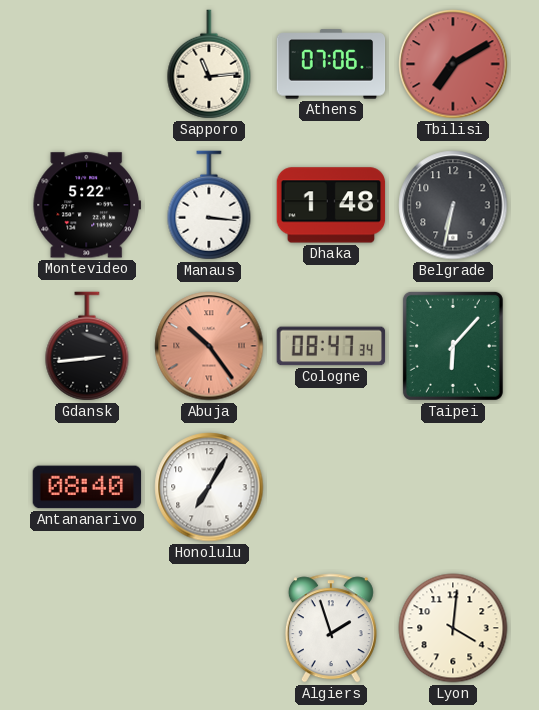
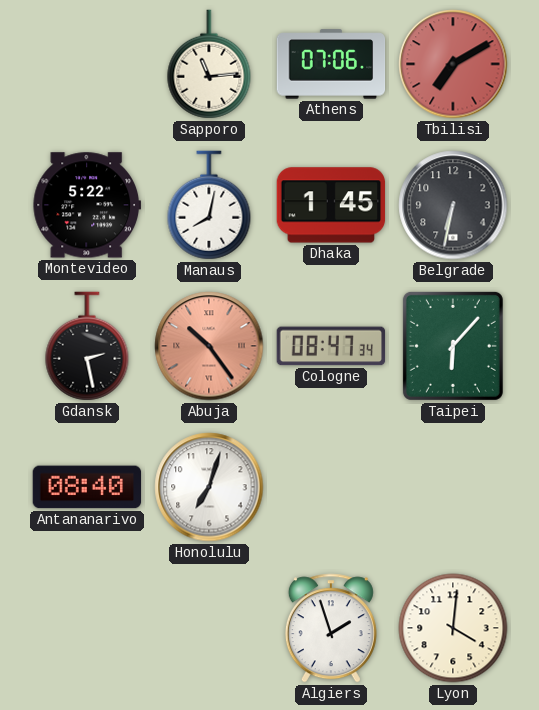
Manaus: 3:16 -> 8:02 (209, 205)
Dhaka: 1:48 -> 1:45 (331, 205)
Gdansk: 2:44 -> 2:28 (87, 346)
Honolulu: 7:05 -> 7:03 (209, 487)
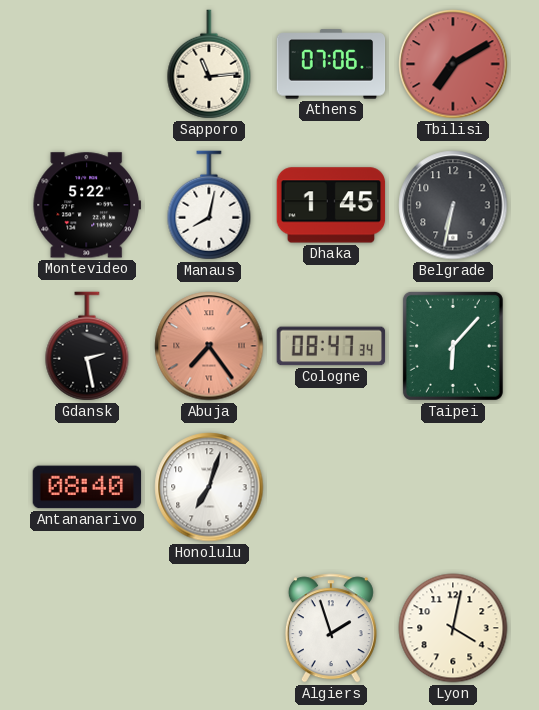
Abuja: 10:24 -> 7:24 (209, 346)
Lyon: 4:01 -> 4:02 (453, 628)
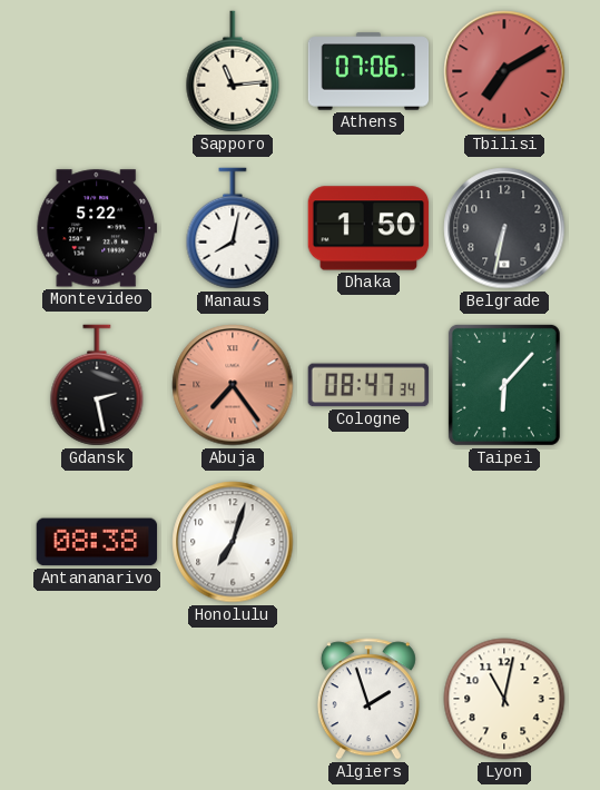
Dhaka: 1:45 -> 1:50 (368, 228)
Antananarivo: 08:40 -> 08:38 (97, 542)
Lyon: 4:02 -> 11:02 (504, 699)
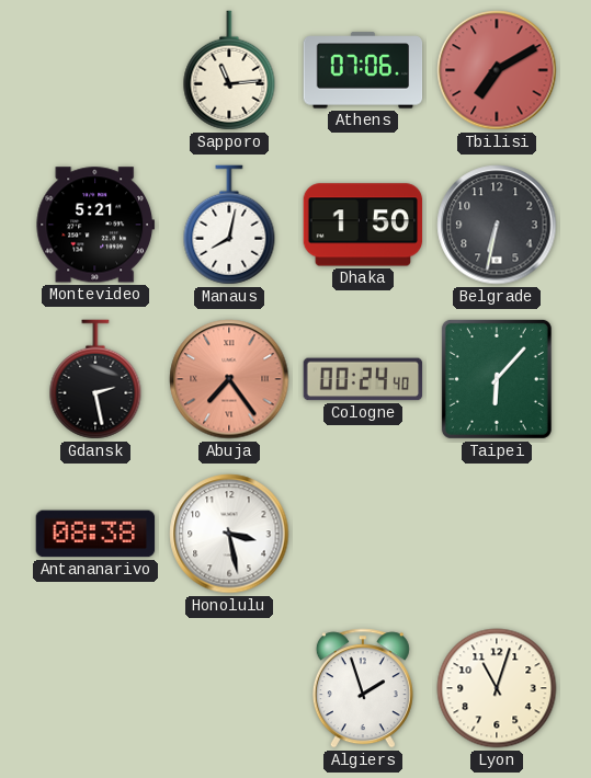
Montevideo: 5:22 -> 5:21 (94, 225)
Cologne: 08:47 -> 00:24 (363, 379)
Honolulu: 7:03 -> 3:28 (229, 534)
Lyon: 11:02 -> 11:03 (497, 688)
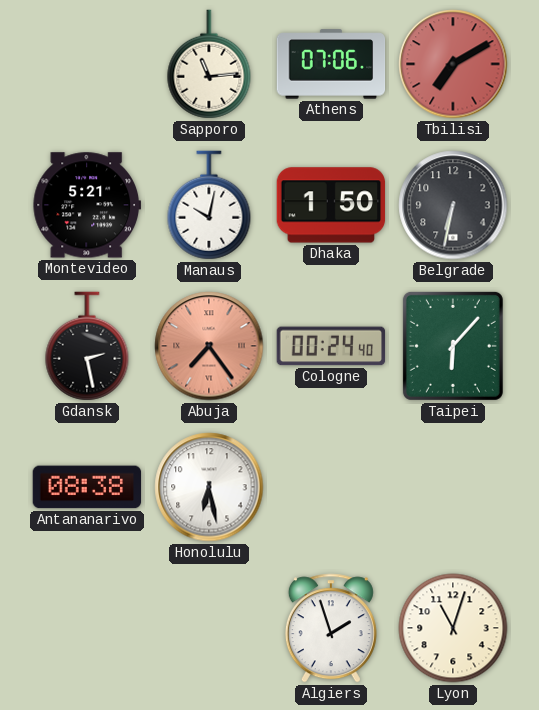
Manaus: 8:02 -> 10:02 (209, 205)
Honolulu: 3:28 -> 6:28 (209, 487)
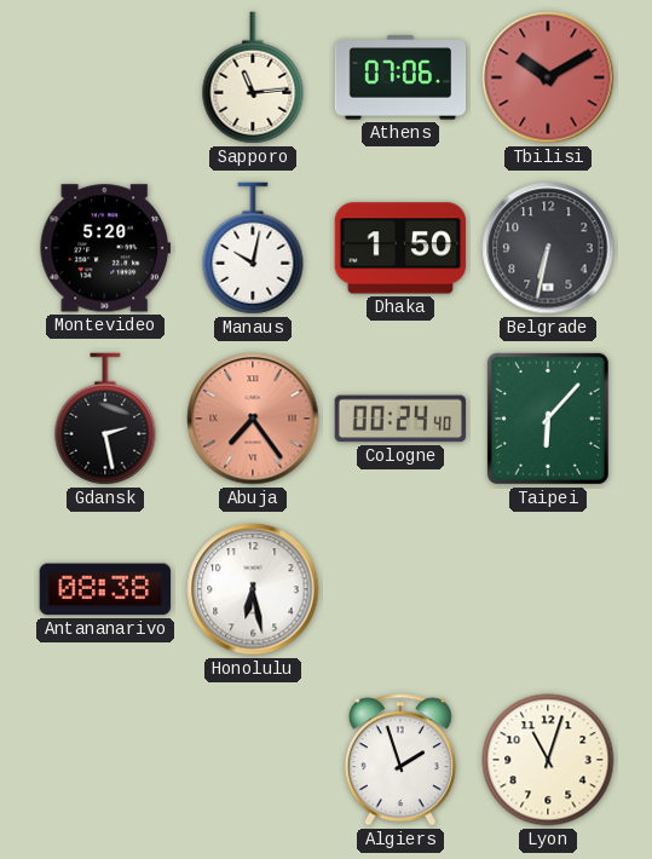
Tbilisi: 7:10 -> 10:10 (548, 77)
Montevideo: 5:21 -> 5:20 (104, 248)
